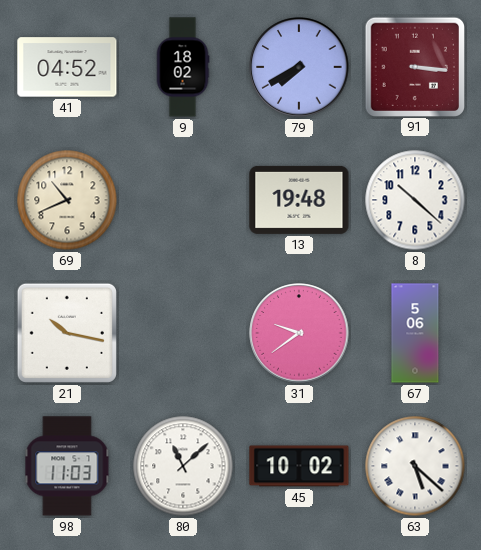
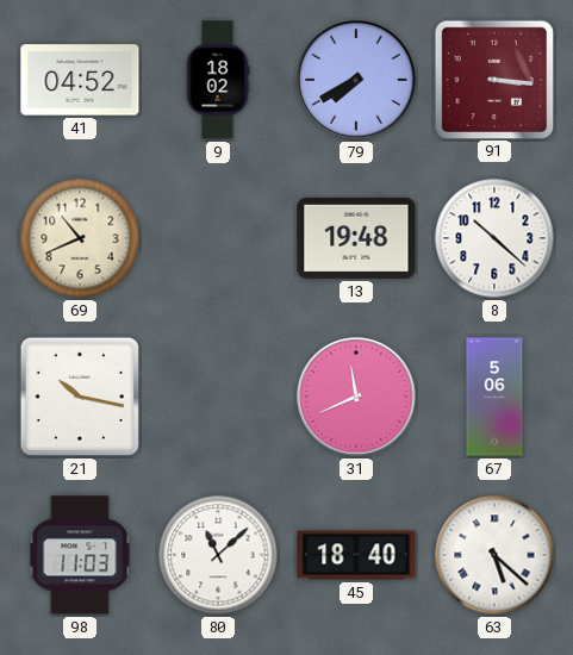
31: 9:39 -> 11:41 (356, 397)
45: 10:02 -> 18:40 (356, 555)
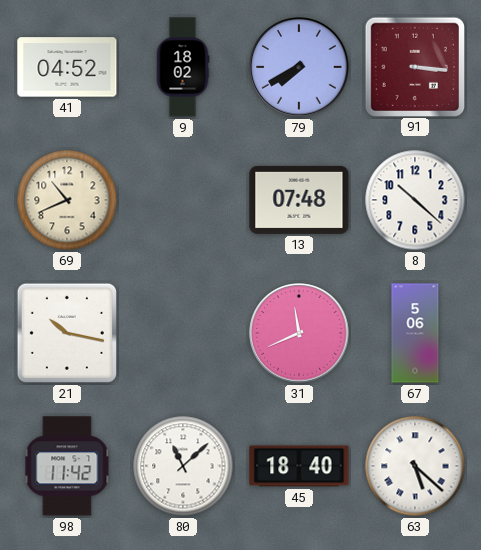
13: 19:48 -> 07:48 (299, 200)
98: 11:03 -> 11:42 (67, 466)
